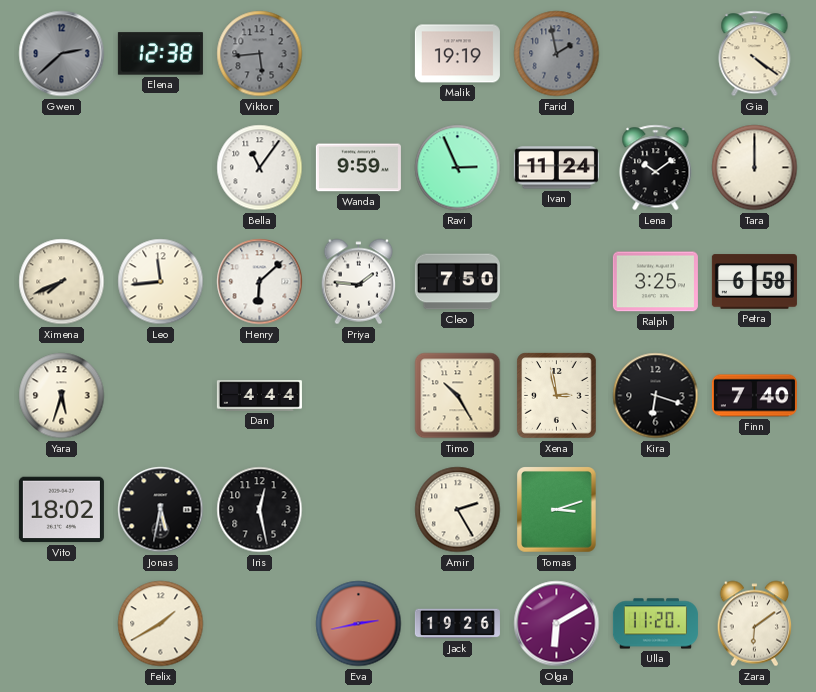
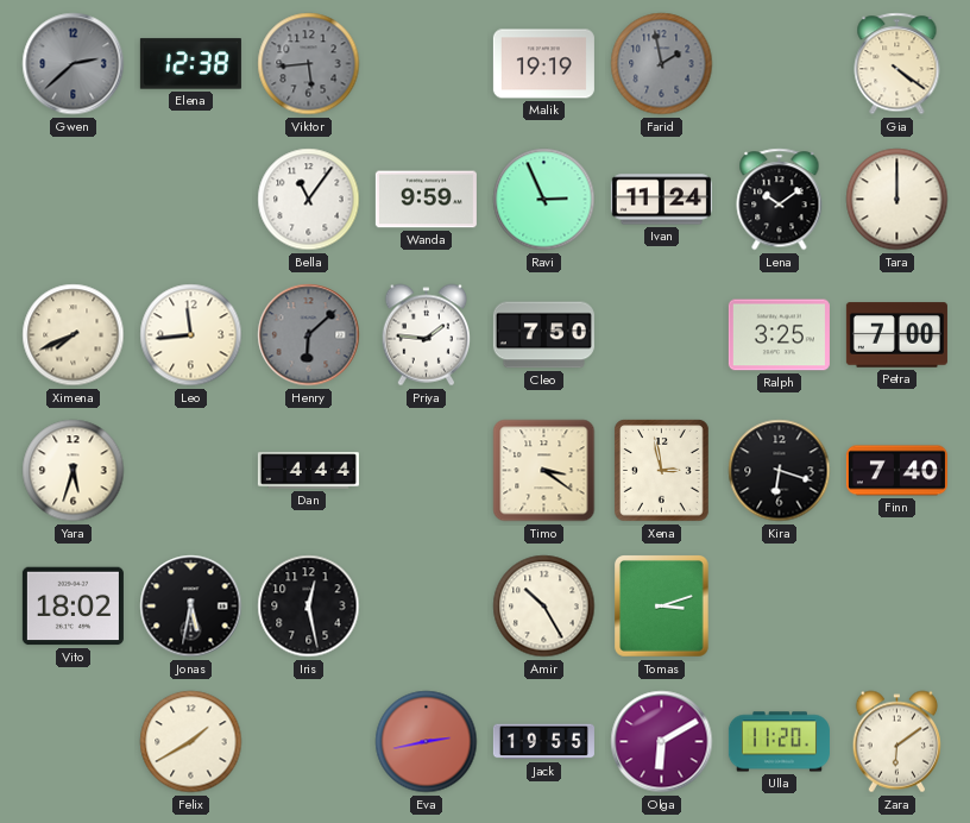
Henry dial: white -> grey (309, 335)
Petra: 6:58 -> 7:00 (896, 335)
Timo: 10:25 -> 3:21 (544, 471)
Amir: 2:25 -> 10:25 (544, 607)
Jack: 19:26 -> 19:55 (543, 742)
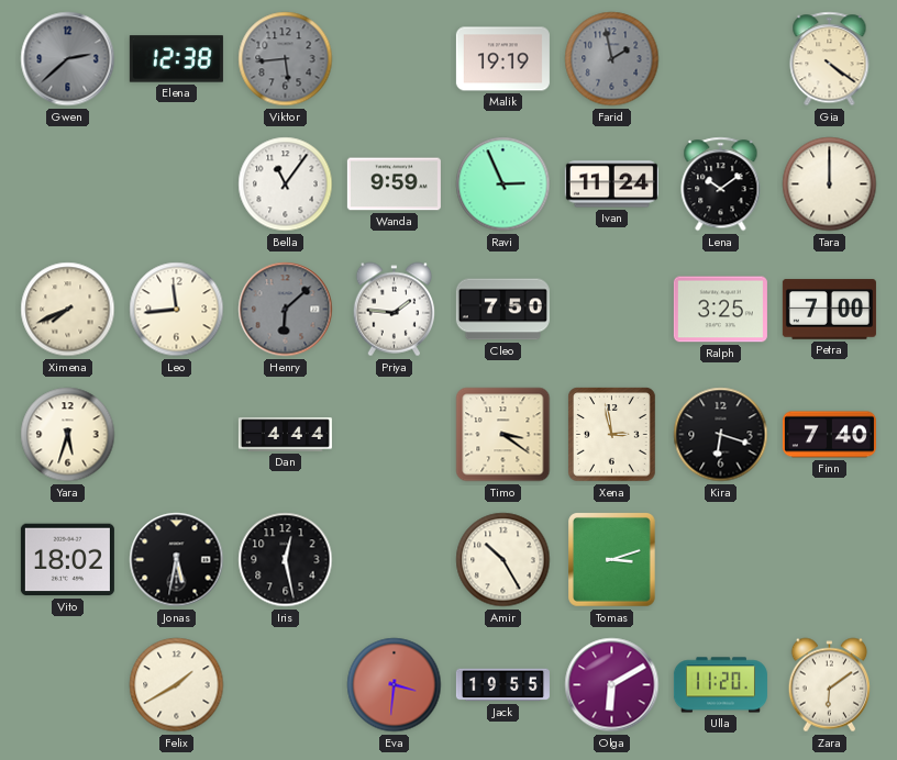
Eva: 2:43 -> 3:31 (395, 685)
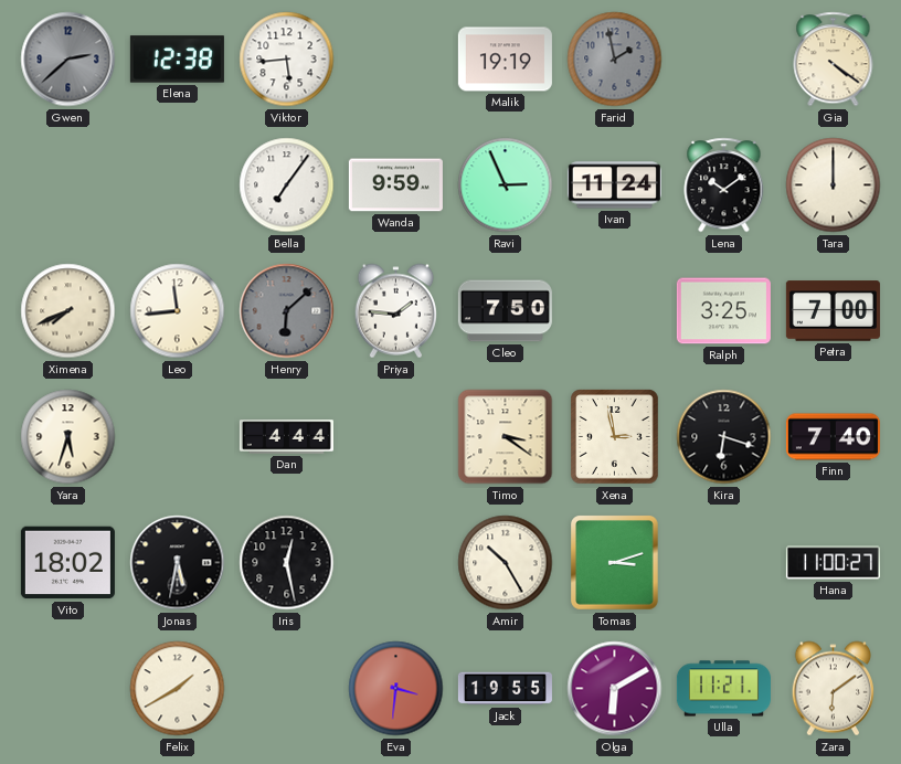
Viktor dial: grey -> white (287, 60)
Bella: 11:06 -> 7:06 (287, 185)
Hana: none -> 11:00 (833, 563)
Ulla: 11:20 -> 11:21 (723, 689)
